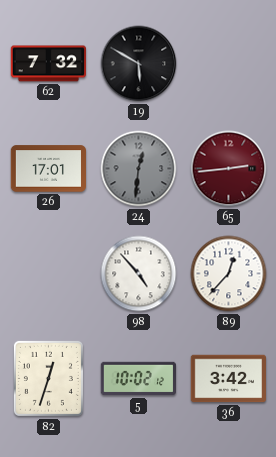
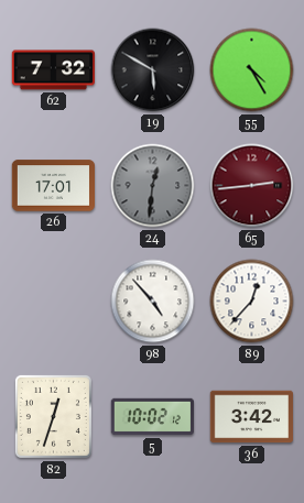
55: none -> 4:25 (252, 70)
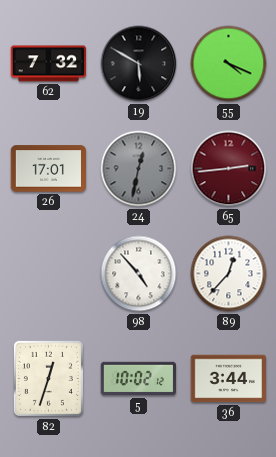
55: 4:25 -> 4:19 (229, 64)
24: 12:31 -> 12:32 (139, 169)
36: 3:42 -> 3:44 (228, 379)
